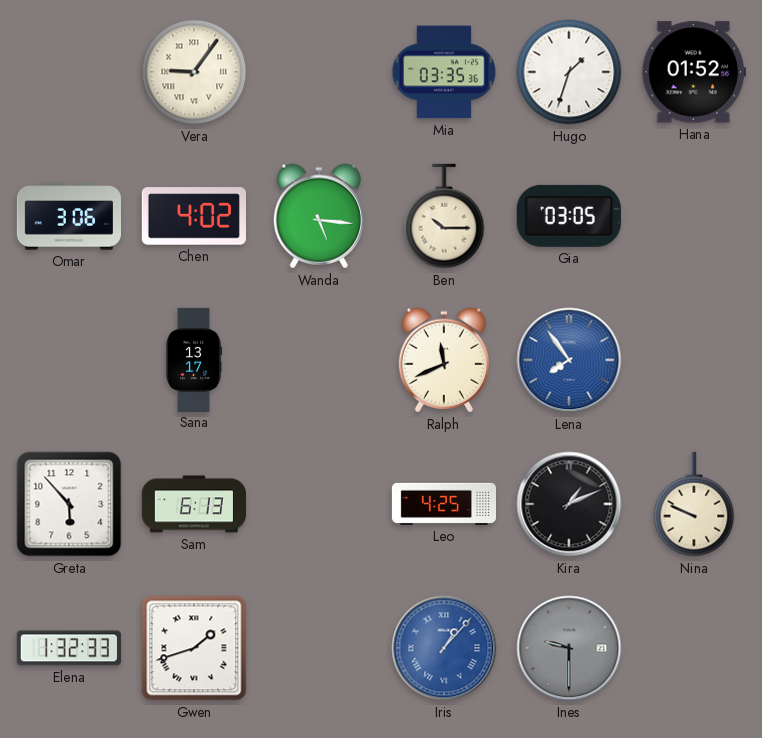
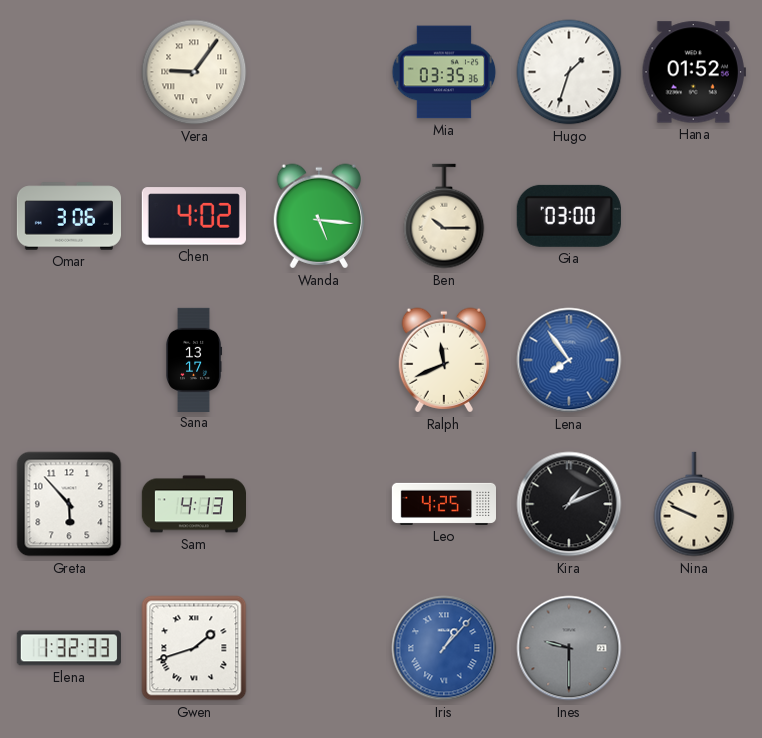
Gia: 03:05 -> 03:00 (569, 216)
Sam: 6:13 -> 4:13 (193, 504)
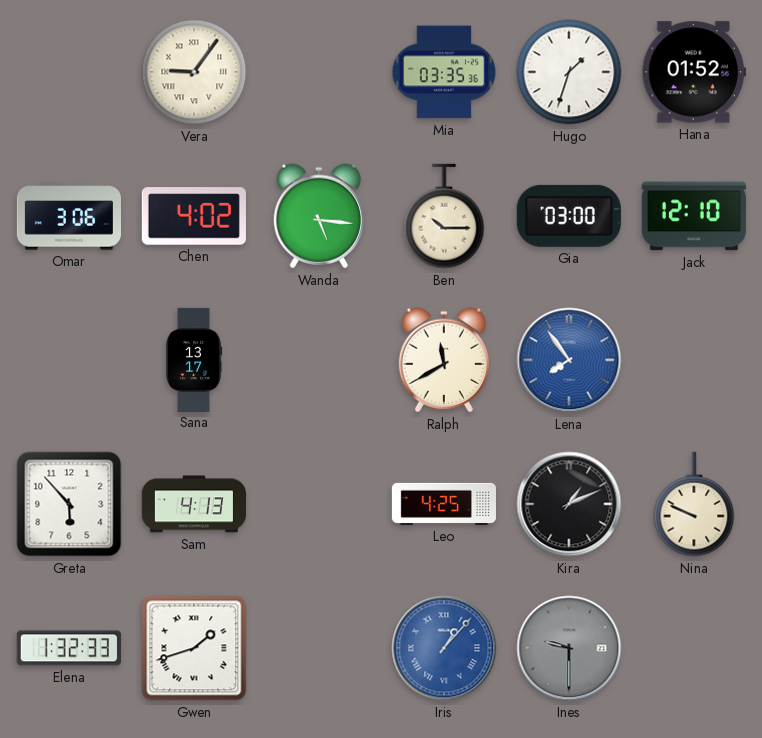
Jack: none -> 12:10 (694, 216)
Ralph: 11:41 -> 11:40 (443, 360)
